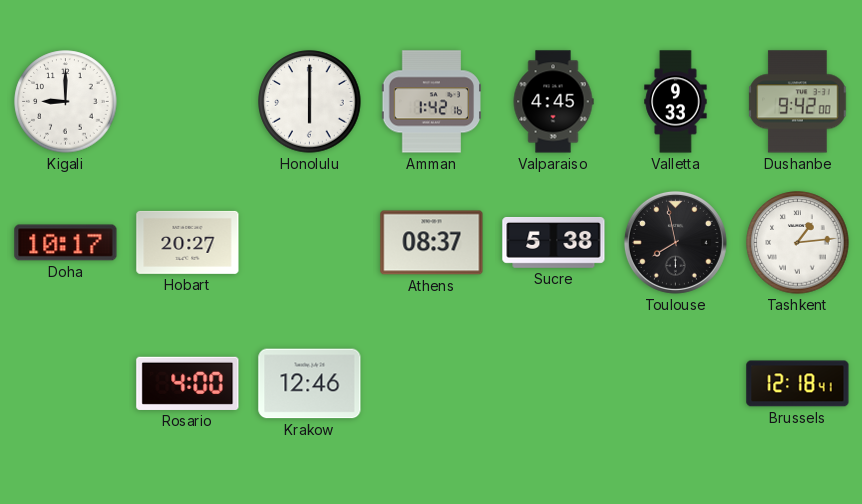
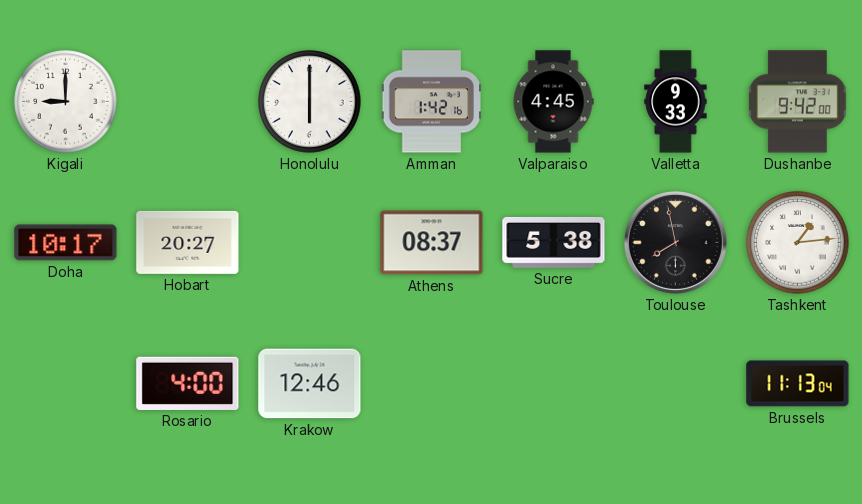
Brussels: 12:18 -> 11:13 (798, 384)
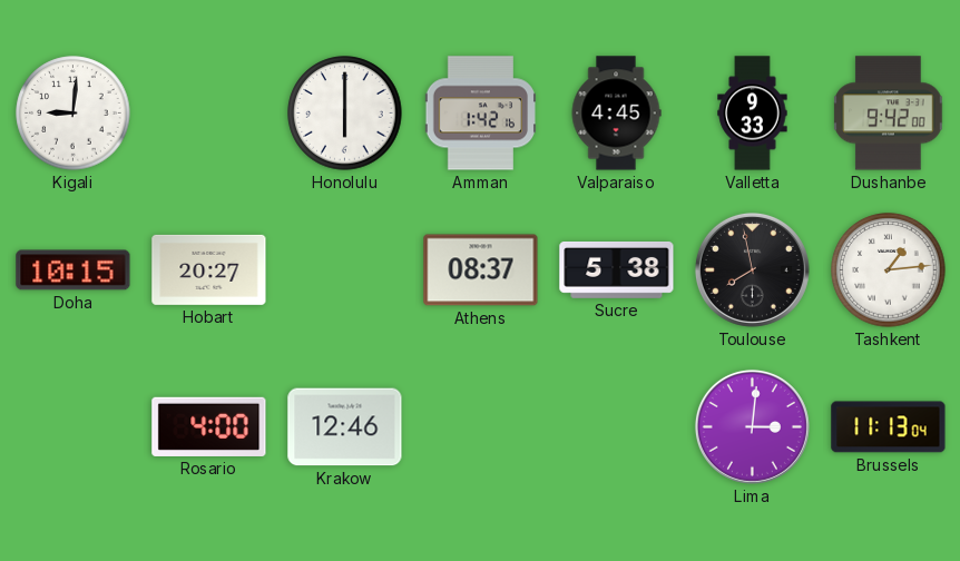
Kigali: 9:00 -> 9:01 (74, 114)
Doha: 10:17 -> 10:15 (74, 270)
Lima: none -> 3:01 (752, 426)
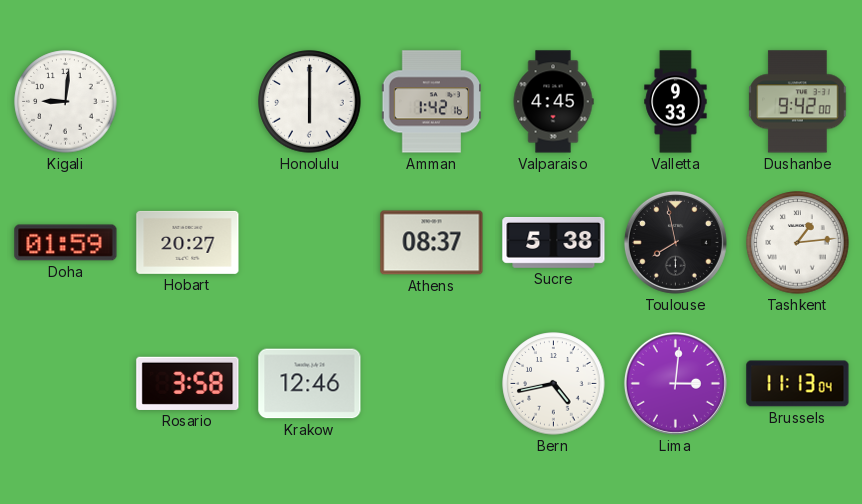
Doha: 10:15 -> 01:59 (66, 243)
Rosario: 4:00 -> 3:58 (188, 383)
Bern: none -> 4:43 (554, 384)
